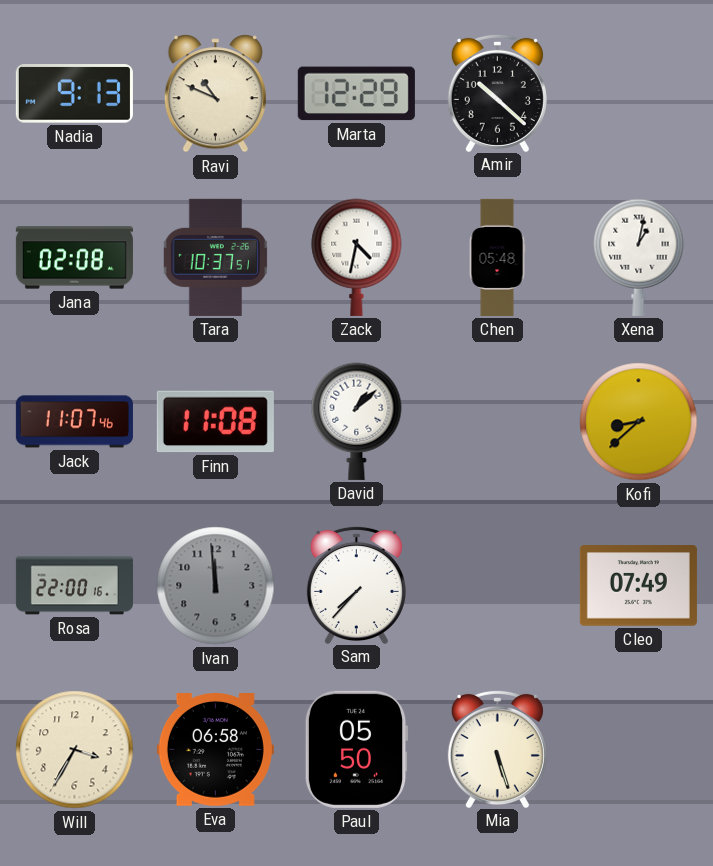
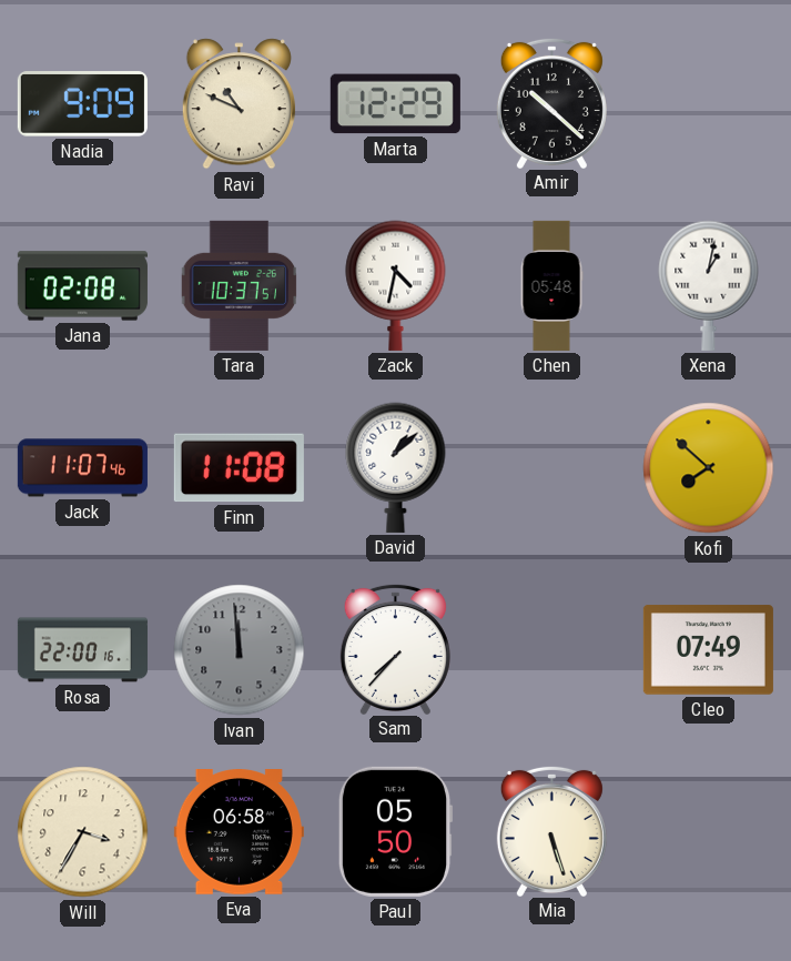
Nadia: 9:13 -> 9:09 (82, 104)
Kofi: 8:38 -> 7:52 (709, 468)
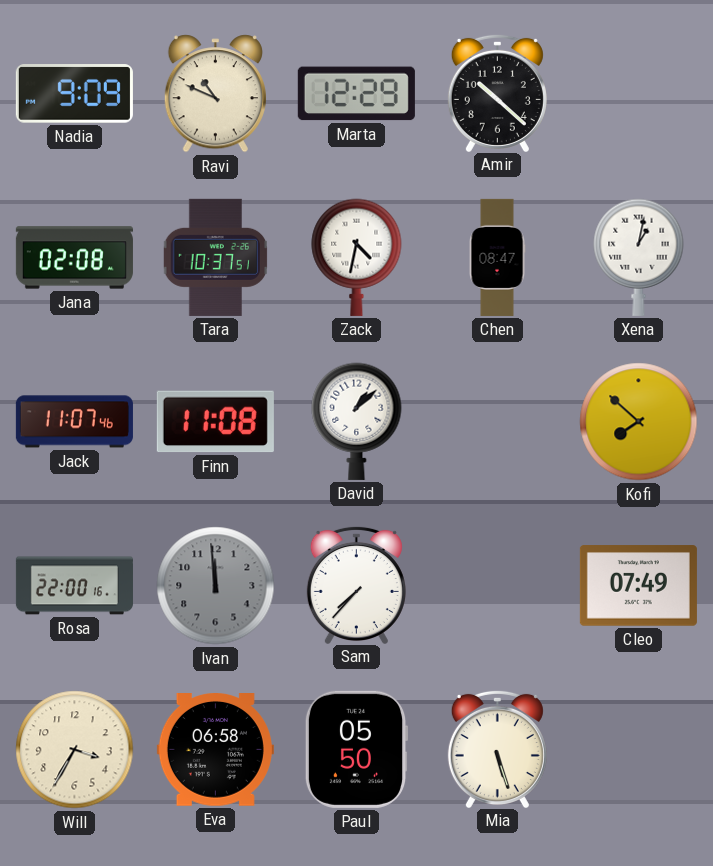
Chen: 05:48 -> 08:47 (497, 257)
